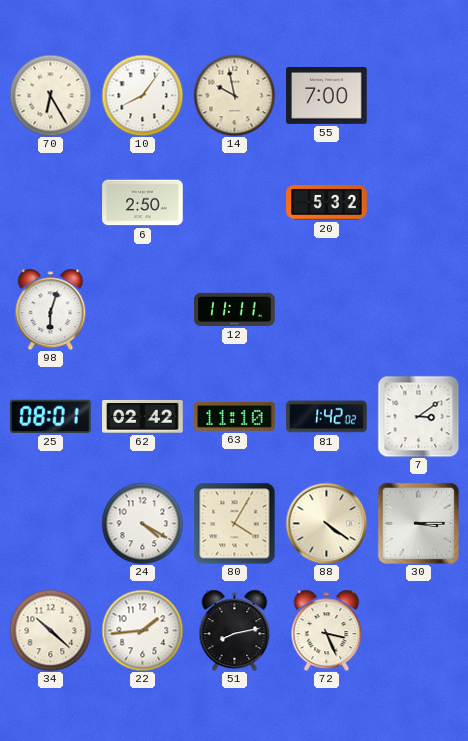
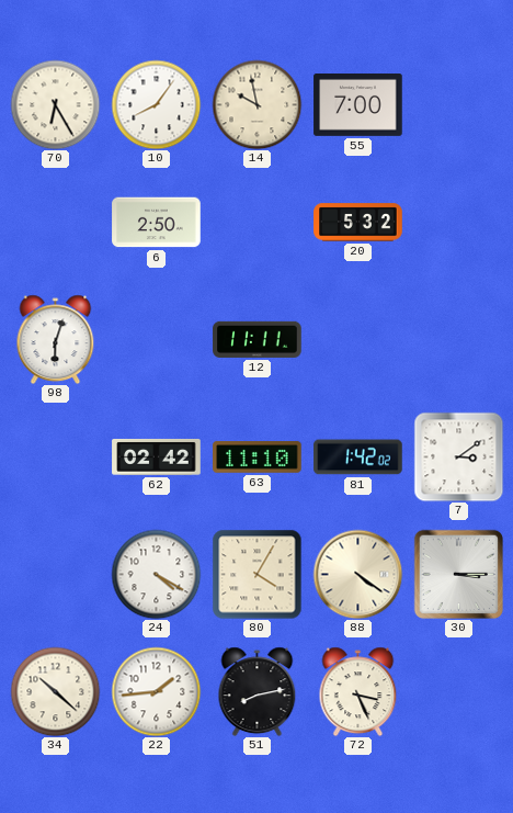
25: 08:01 -> none (51, 416)
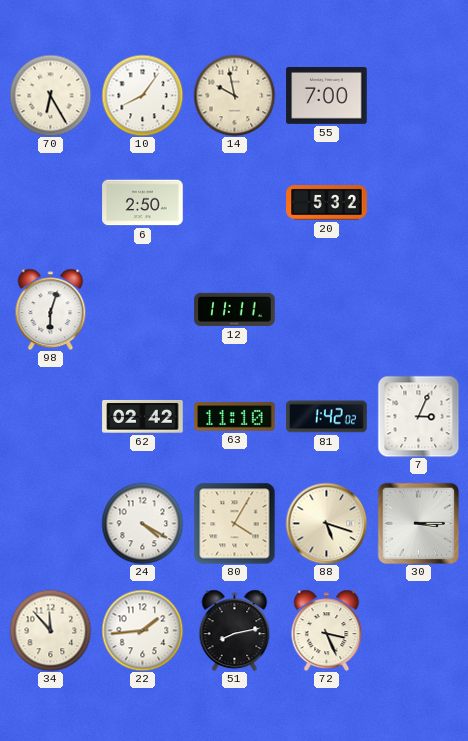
7: 3:09 -> 3:04 (418, 416)
88: 4:21 -> 5:18 (326, 523)
34: 10:22 -> 11:53 (50, 630)
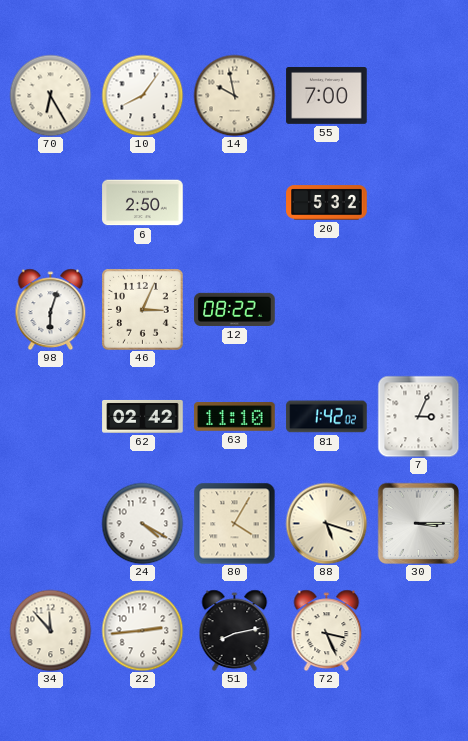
46: none -> 3:04 (143, 310)
12: 11:11 -> 08:22 (235, 309)
22: 1:44 -> 2:44 (142, 630)
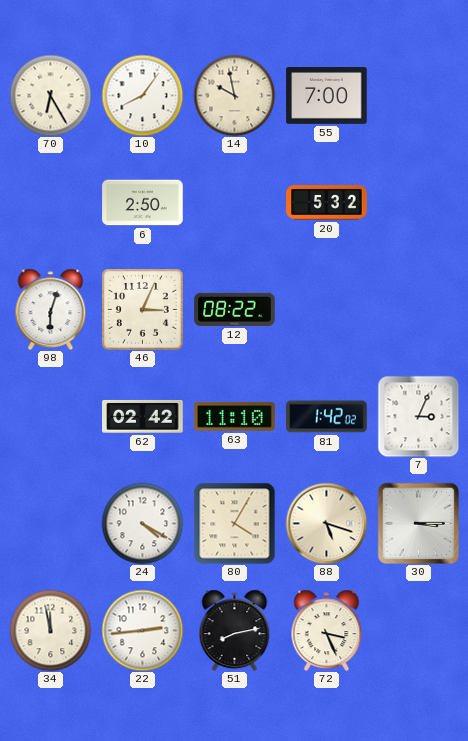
34: 11:53 -> 11:58 (50, 630)
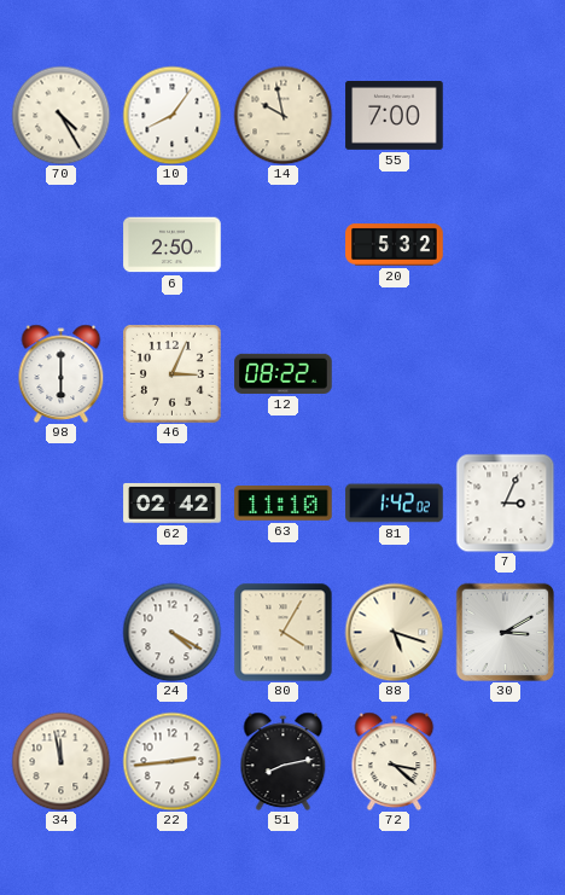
70: 6:25 -> 4:25 (60, 115)
98: 6:03 -> 6:00 (62, 373)
30: 3:15 -> 3:10 (505, 632)
72: 3:26 -> 3:22 (395, 761)
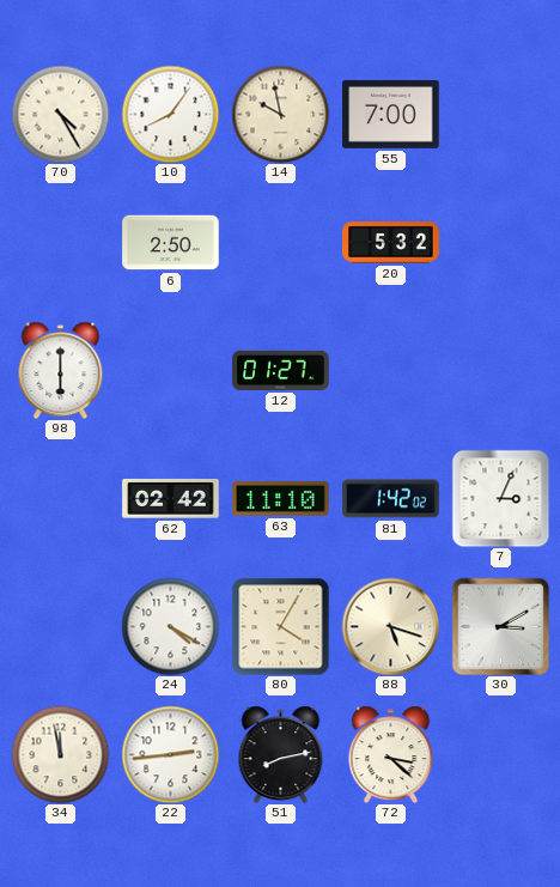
46: 3:04 -> none (173, 374)
12: 08:22 -> 01:27 (281, 370)
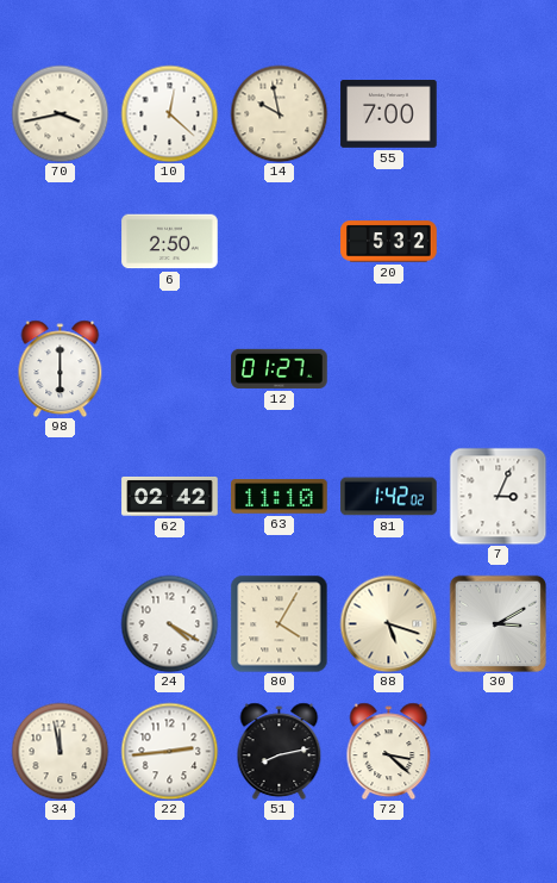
70: 4:25 -> 3:43 (60, 113)
10: 8:06 -> 12:22 (169, 113)
